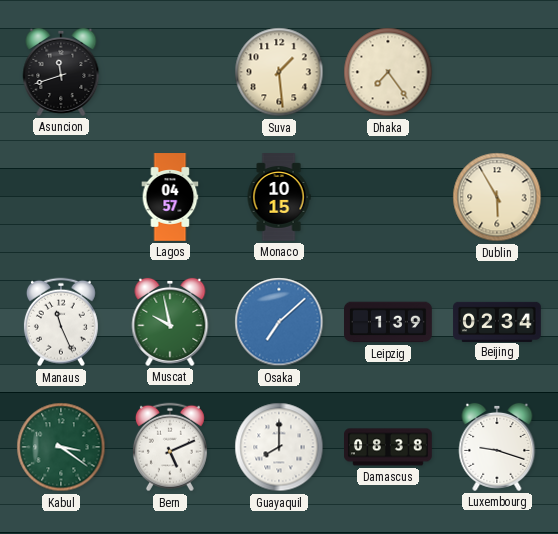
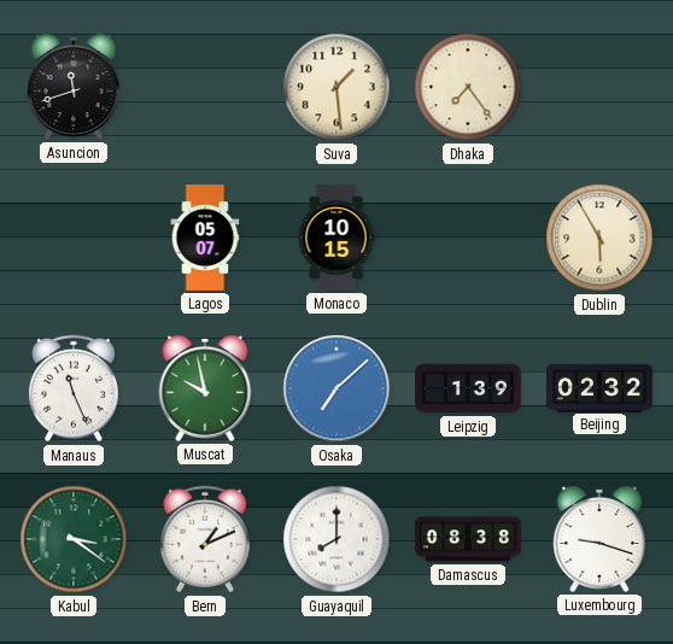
Lagos: 04:57 -> 05:07 (205, 238)
Beijing: 02:34 -> 02:32 (599, 387)
Bern: 5:11 -> 1:11 (205, 539)
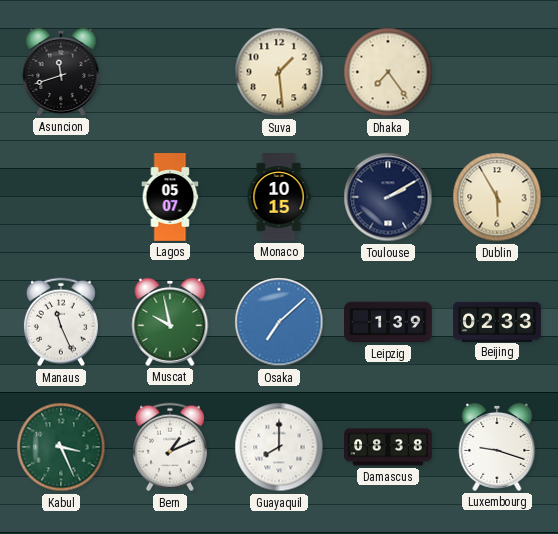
Toulouse: none -> 2:10 (388, 197)
Beijing: 02:32 -> 02:33 (497, 321)
Kabul: 3:21 -> 3:26 (61, 447)
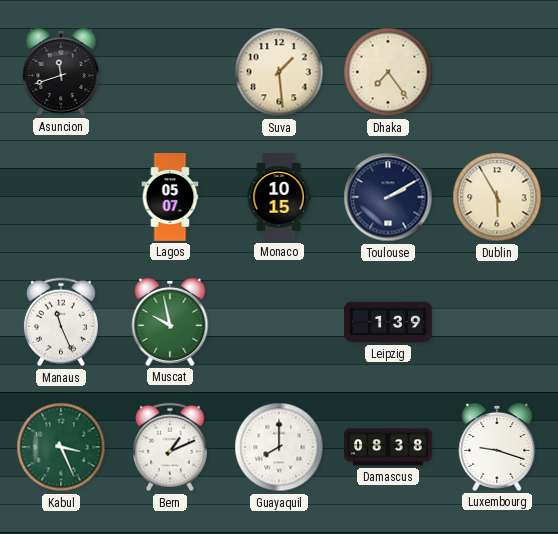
Osaka: 7:08 -> none (279, 322)
Beijing: 02:33 -> none (497, 321)
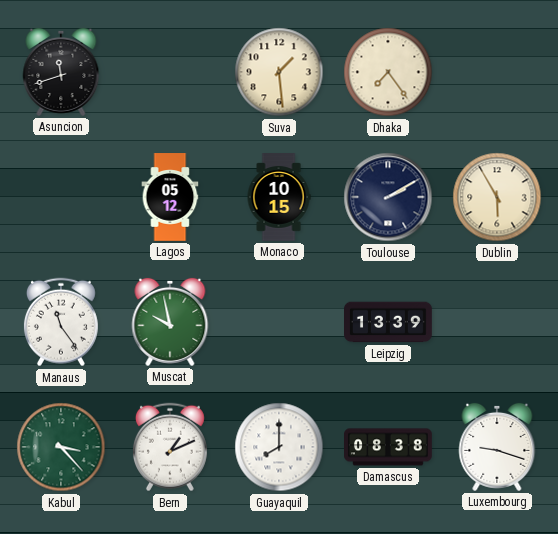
Lagos: 05:07 -> 05:12 (170, 197)
Manaus: 11:26 -> 11:24 (61, 322)
Leipzig: 1:39 -> 13:39 (389, 322)
Kabul: 3:26 -> 3:23 (61, 447)
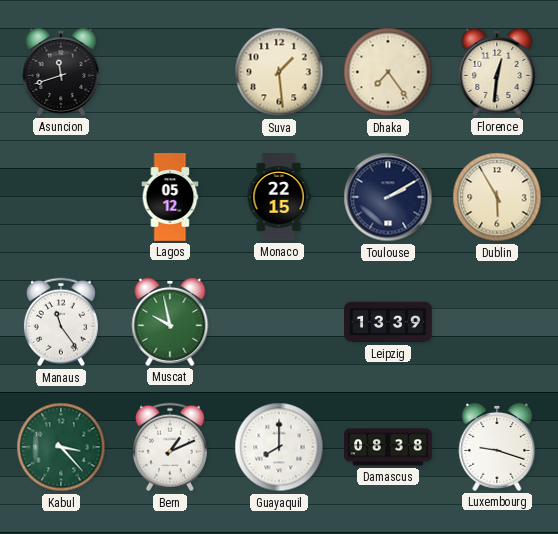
Florence: none -> 12:31 (497, 72)
Monaco: 10:15 -> 22:15 (279, 197)
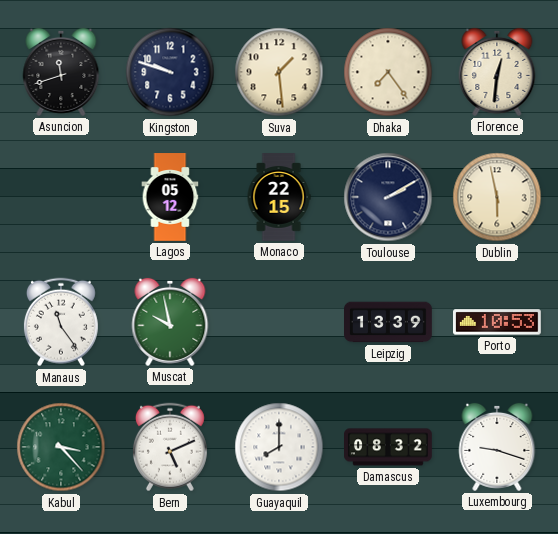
Kingston: none -> 9:48 (170, 72)
Dublin: 5:55 -> 5:58 (497, 197)
Porto: none -> 10:53 (498, 322)
Bern: 1:11 -> 5:11 (170, 447)
Damascus: 08:38 -> 08:32 (389, 447)
